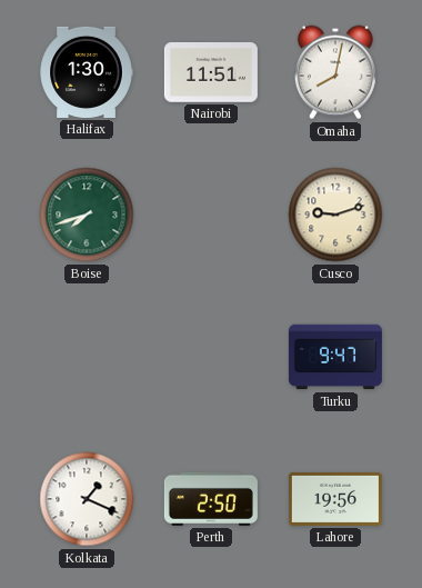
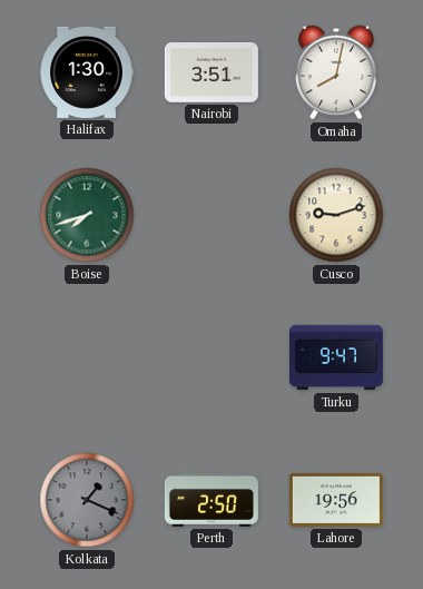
Nairobi: 11:51 -> 3:51 (211, 73)
Kolkata dial: white -> grey (87, 500)
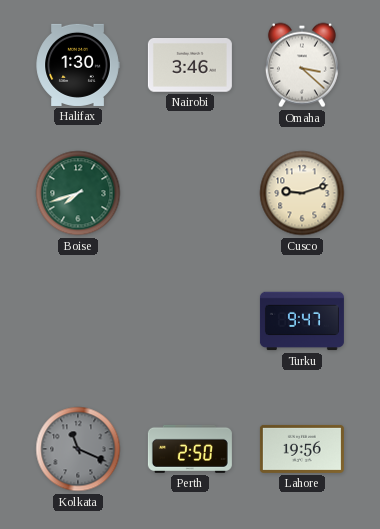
Nairobi: 3:51 -> 3:46 (190, 66)
Omaha: 8:02 -> 3:22 (302, 65)
Kolkata: 1:19 -> 11:19 (78, 449)
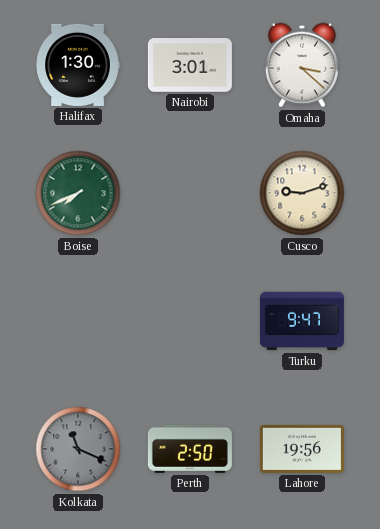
Nairobi: 3:46 -> 3:01 (190, 66)
Boise: 7:42 -> 7:41 (78, 193)
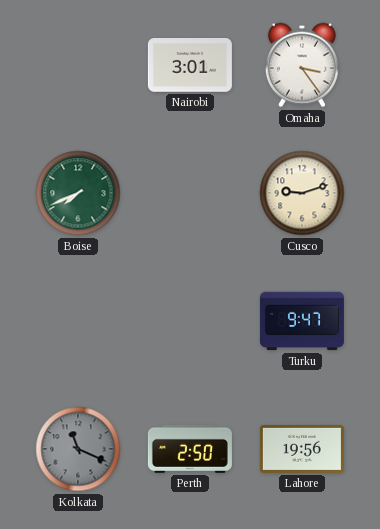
Halifax: 1:30 -> none (78, 65)
Omaha: 3:22 -> 3:24 (302, 65)
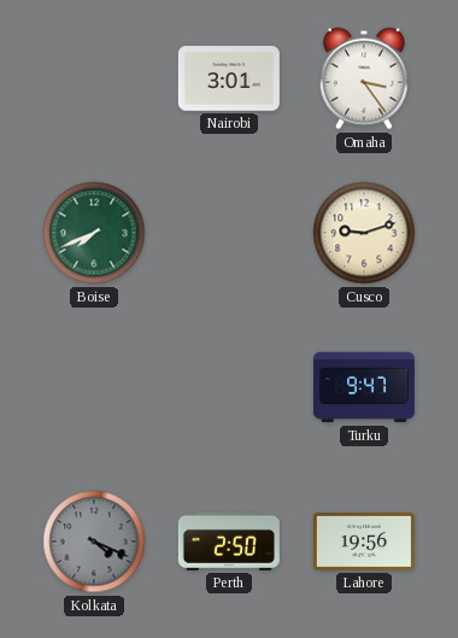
Kolkata: 11:19 -> 4:19 (94, 542)
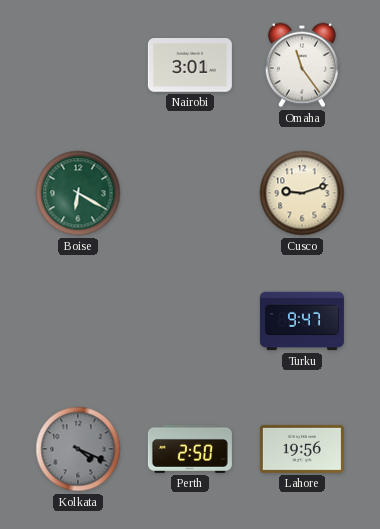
Omaha: 3:24 -> 11:24 (302, 65)
Boise: 7:41 -> 6:20 (78, 193)
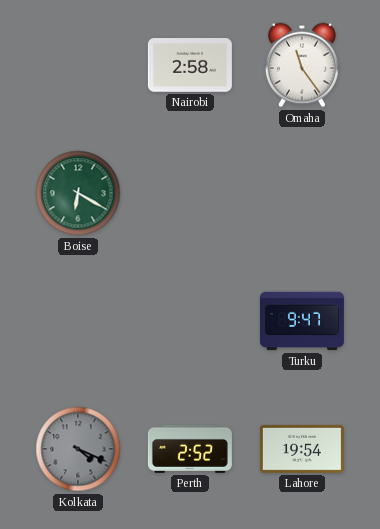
Nairobi: 3:01 -> 2:58 (190, 66)
Cusco: 9:12 -> none (302, 193)
Perth: 2:50 -> 2:52 (190, 449)
Lahore: 19:56 -> 19:54 (302, 449)
